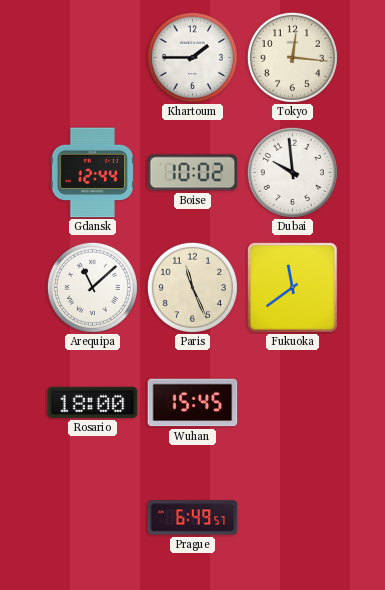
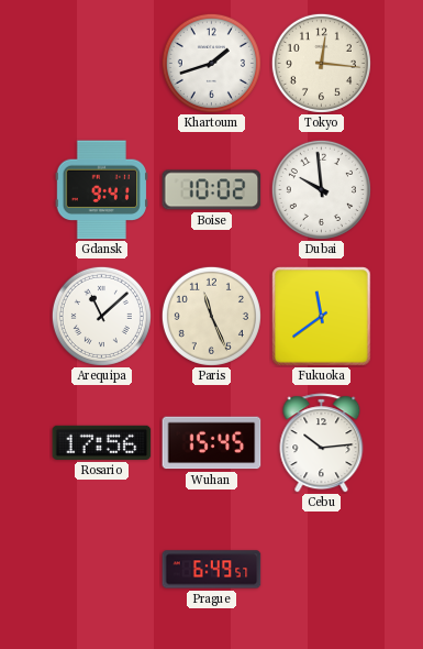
Khartoum: 1:45 -> 1:42 (211, 63)
Gdansk: 12:44 -> 9:41 (101, 190)
Rosario: 18:00 -> 17:56 (102, 442)
Cebu: none -> 10:14 (322, 443)
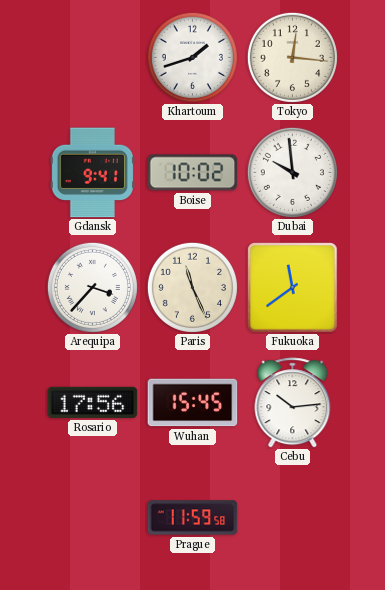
Arequipa: 11:08 -> 3:37 (92, 287)
Prague: 6:49 -> 11:59 (193, 518)
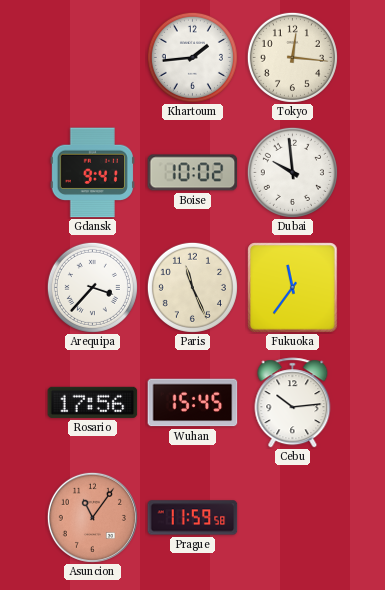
Khartoum: 1:42 -> 1:44 (192, 57)
Fukuoka: 11:39 -> 11:36 (293, 288)
Asuncion: none -> 11:06 (92, 517)
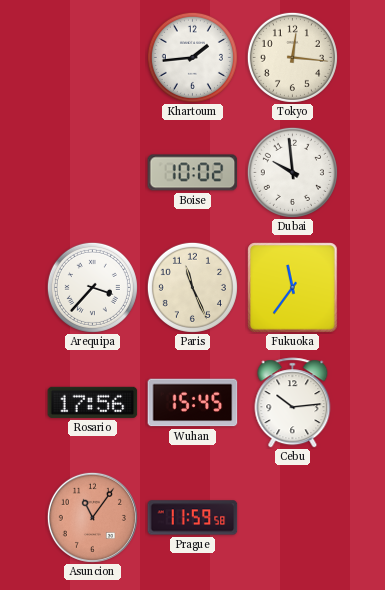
Gdansk: 9:41 -> none (92, 173)
